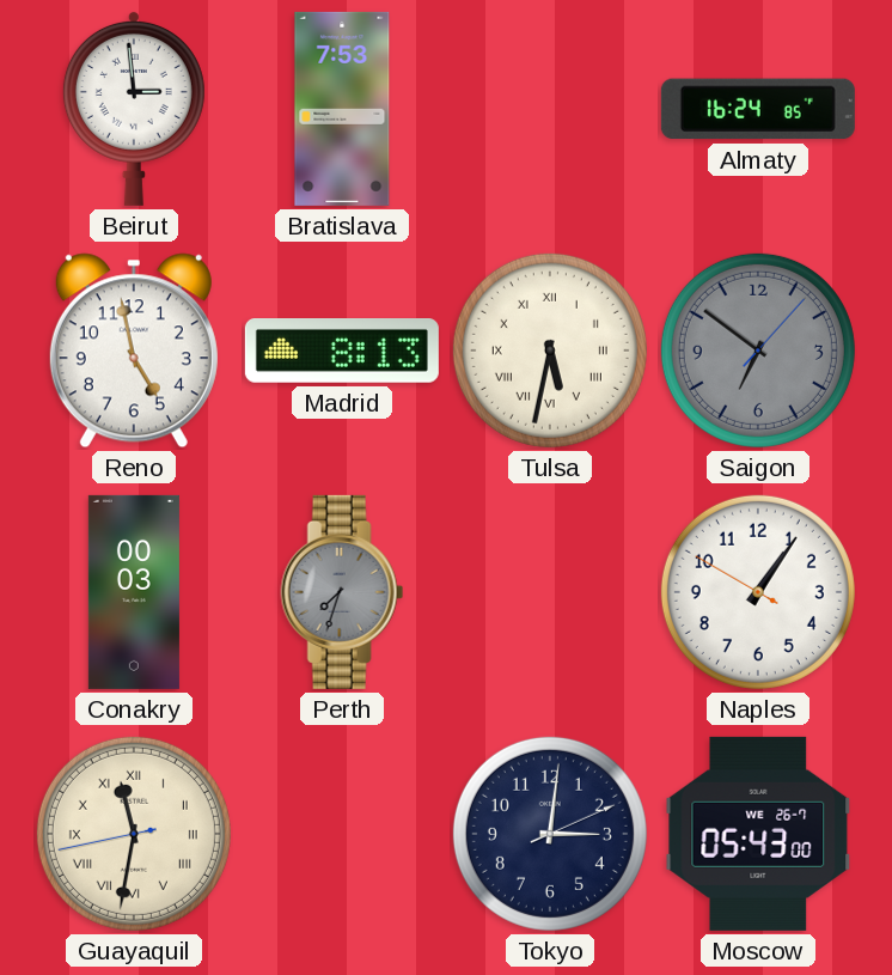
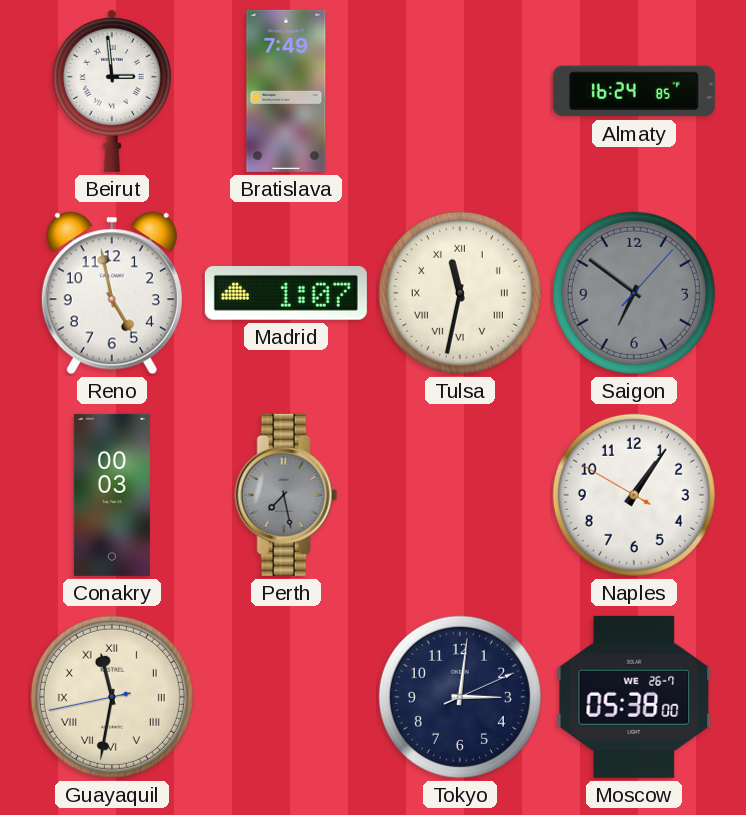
Bratislava: 7:53 -> 7:49 (286, 91)
Madrid: 8:13 -> 1:07 (286, 294)
Tulsa: 5:32 -> 11:32 (460, 293)
Perth: 7:33 -> 7:28 (286, 495)
Moscow: 05:43 -> 05:38 (634, 697)
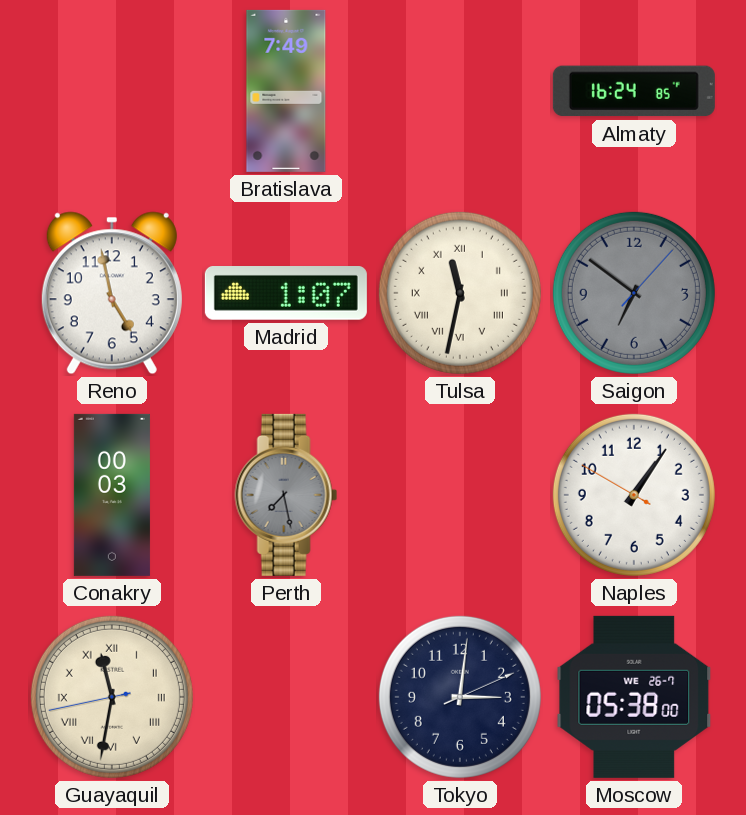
Beirut: 2:59 -> none (112, 90)
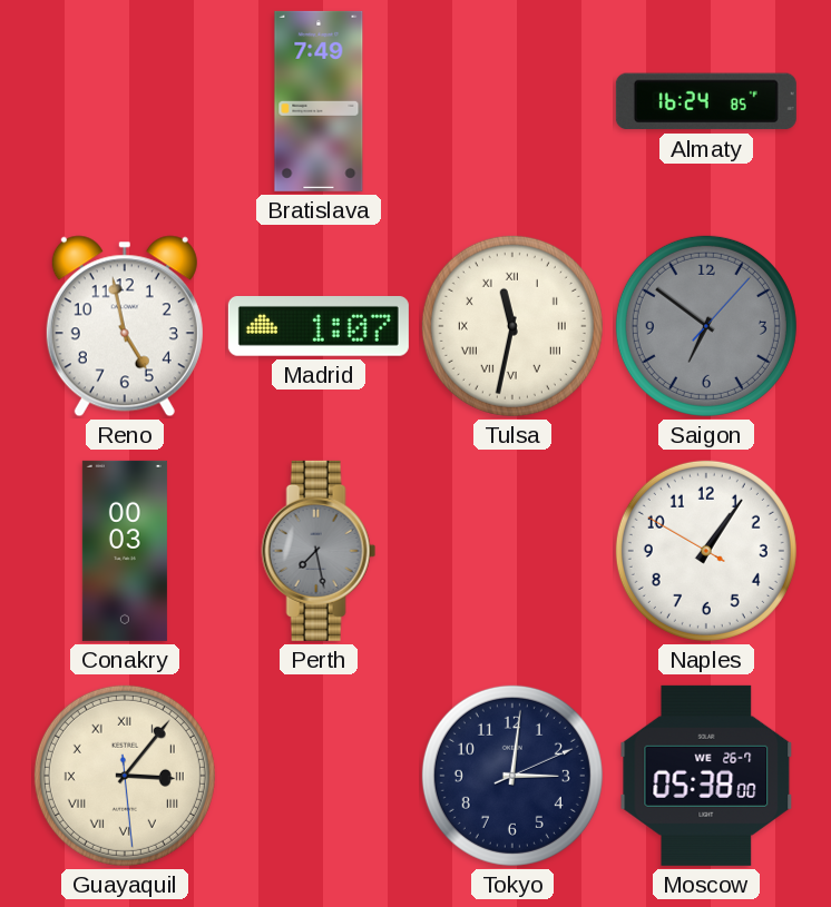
Guayaquil: 11:31 -> 3:06 (125, 776)
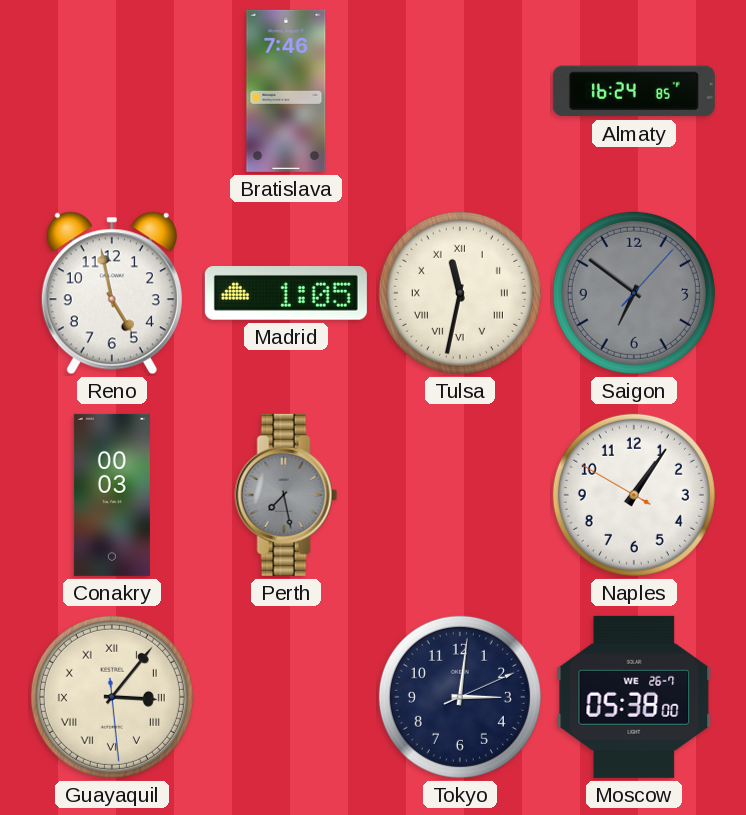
Bratislava: 7:49 -> 7:46 (286, 91)
Madrid: 1:07 -> 1:05 (286, 294)
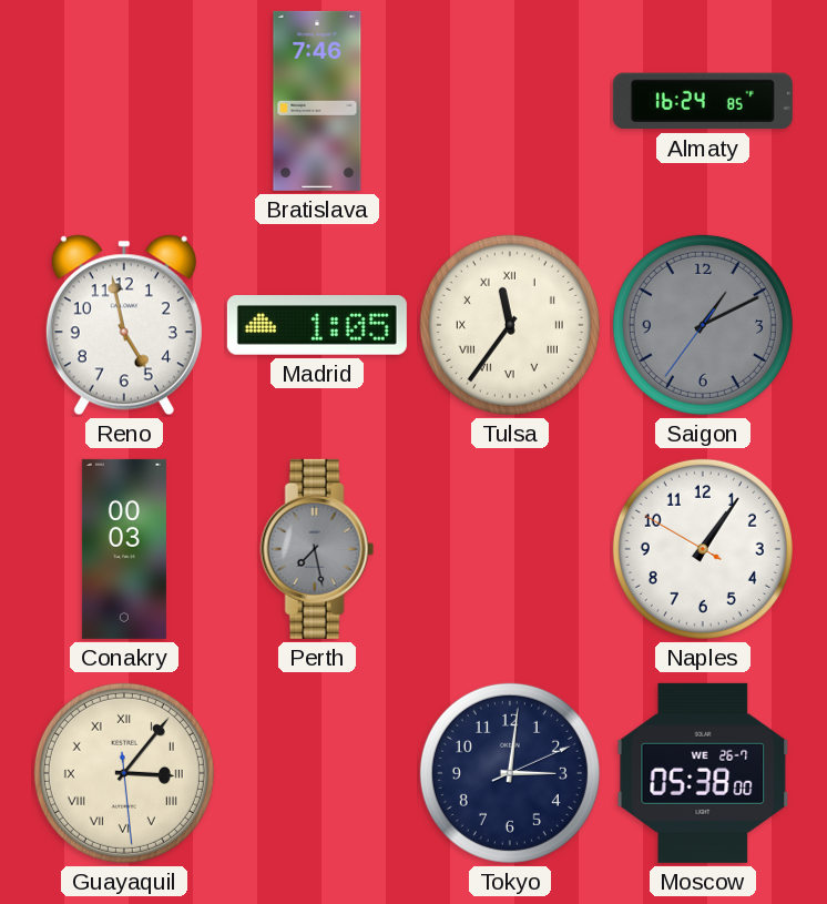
Tulsa: 11:32 -> 11:36 (510, 325)
Saigon: 6:51 -> 1:10 (703, 325)
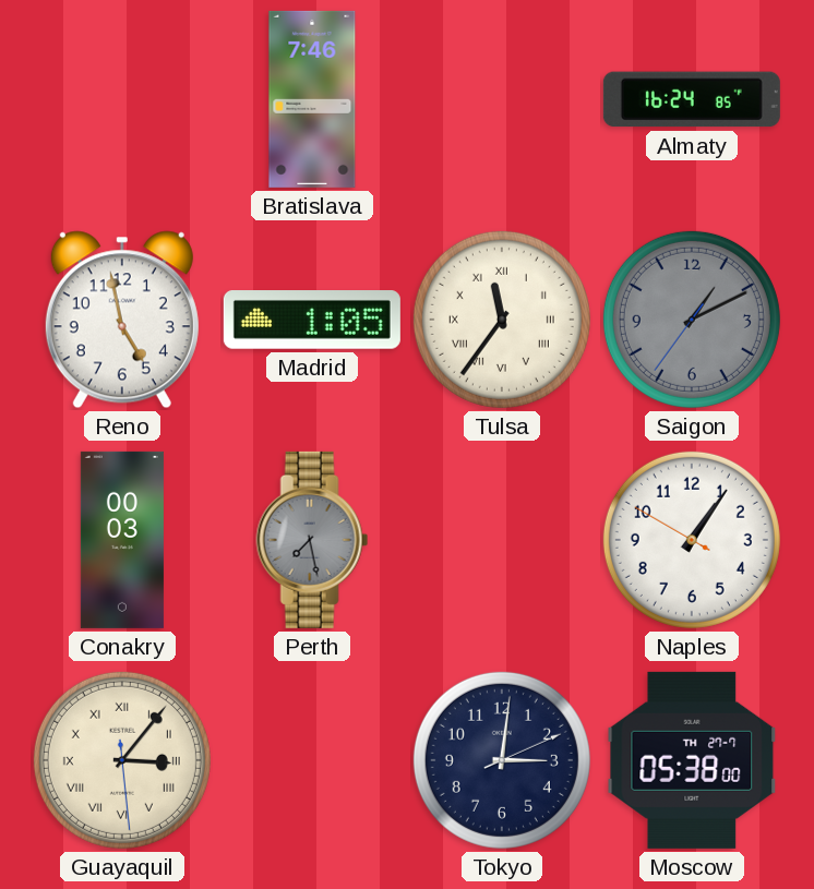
Moscow date: WE 26-7 -> TH 27-7 (692, 760)
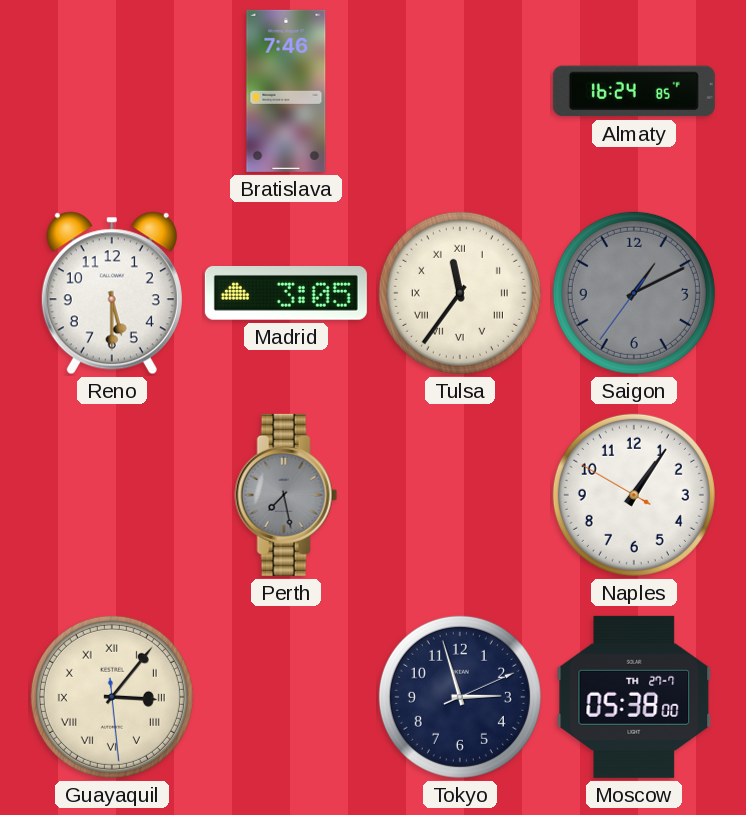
Reno: 4:58 -> 5:30 (112, 293)
Madrid: 1:05 -> 3:05 (286, 294)
Conakry: 00:03 -> none (122, 540)
Tokyo: 3:01 -> 2:57 (460, 697)
